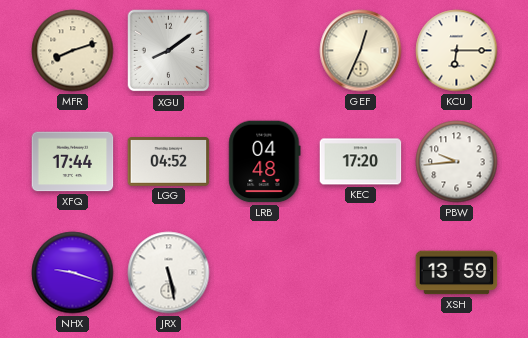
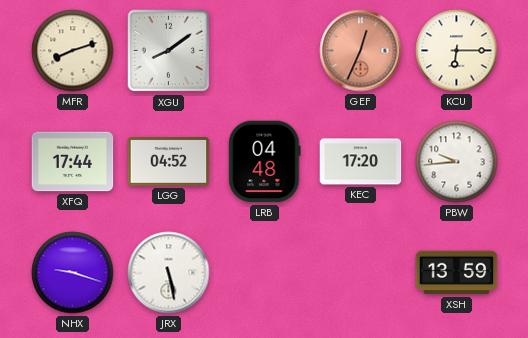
GEF dial: cream -> salmon (361, 51)
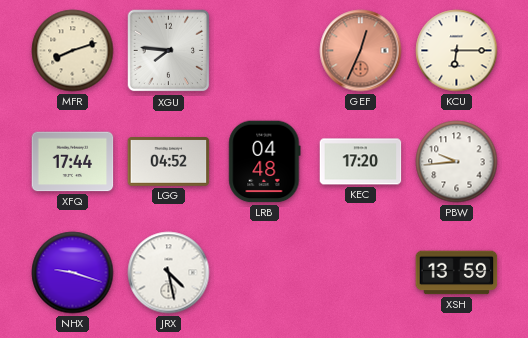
XGU: 8:09 -> 7:46 (169, 51)
JRX: 5:28 -> 4:28 (169, 273)
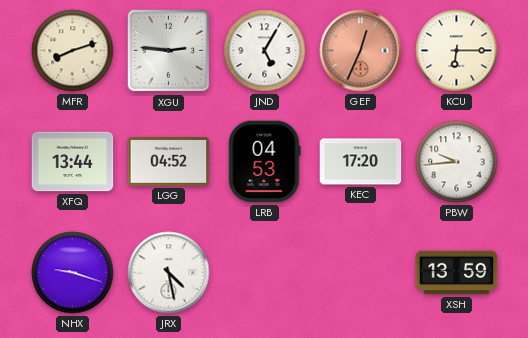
XGU: 7:46 -> 2:46 (169, 51)
JND: none -> 5:05 (265, 51)
XFQ: 17:44 -> 13:44 (73, 162)
LRB: 04:48 -> 04:53 (265, 162)
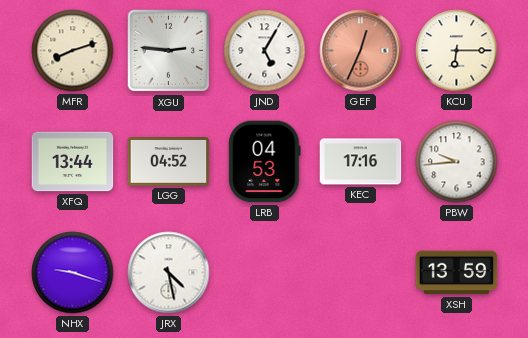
KEC: 17:20 -> 17:16 (361, 162)
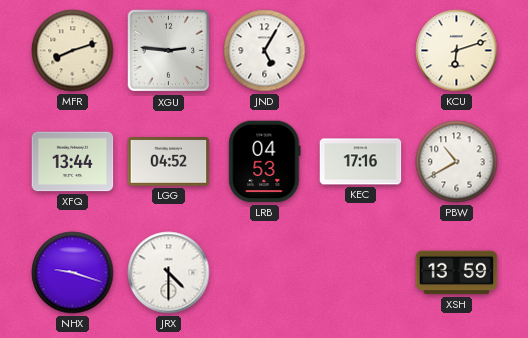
GEF: 12:34 -> none (361, 51)
KCU: 6:15 -> 6:12 (457, 51)
PBW: 9:44 -> 10:40 (457, 162)
JRX: 4:28 -> 4:30 (169, 273)
